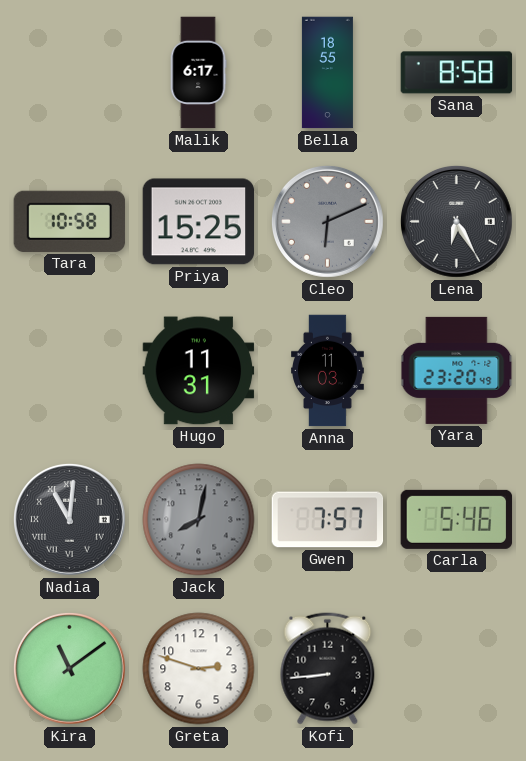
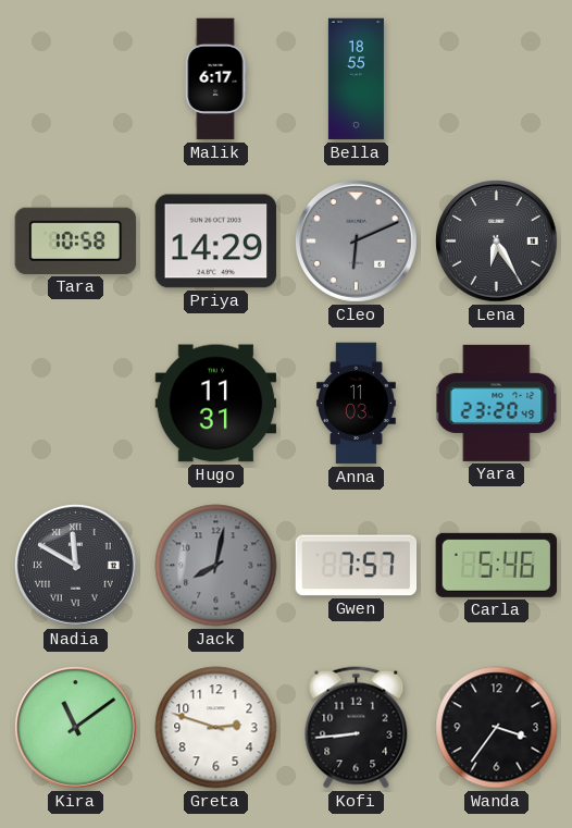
Sana: 8:58 -> none (457, 73)
Priya: 15:25 -> 14:29 (216, 242)
Nadia: 11:01 -> 11:50 (75, 565)
Wanda: none -> 3:36 (497, 728)
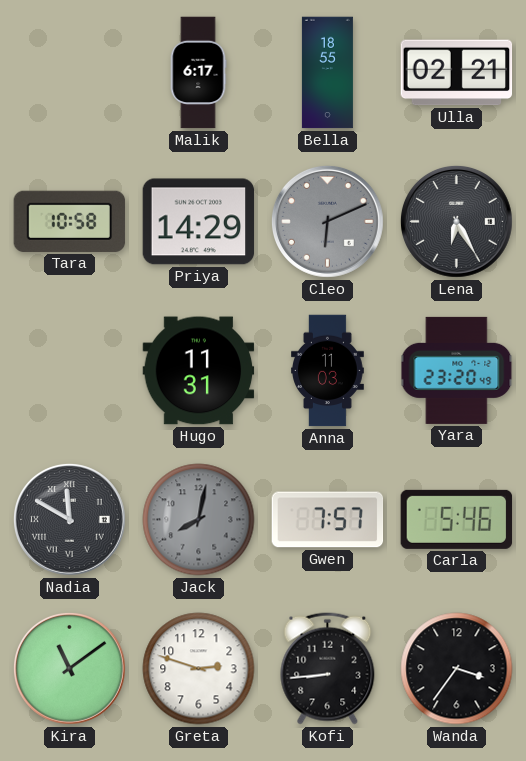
Ulla: none -> 02:21 (457, 73)
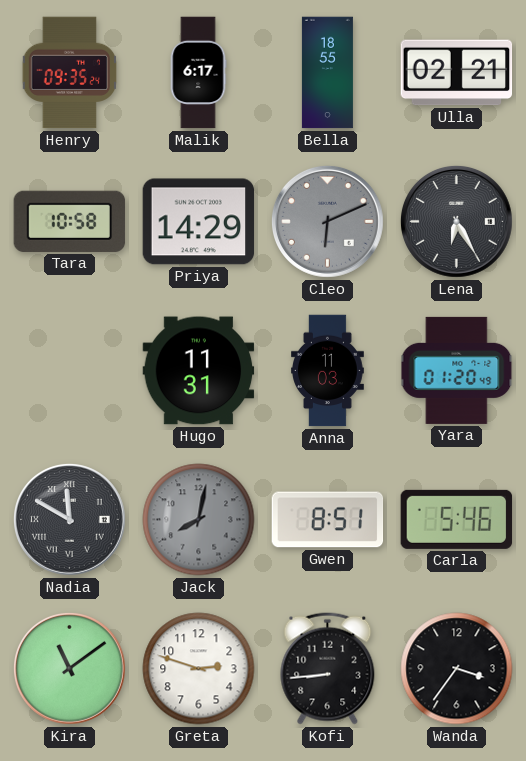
Henry: none -> 09:35 (70, 73)
Yara: 23:20 -> 01:20 (457, 370)
Gwen: 7:57 -> 8:51 (328, 520)
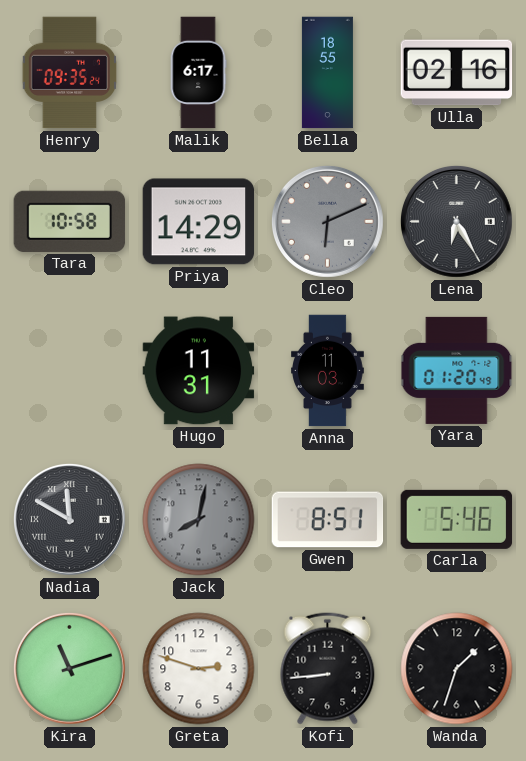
Ulla: 02:21 -> 02:16 (457, 73)
Kira: 11:09 -> 11:12 (69, 668)
Wanda: 3:36 -> 1:33 (457, 669)
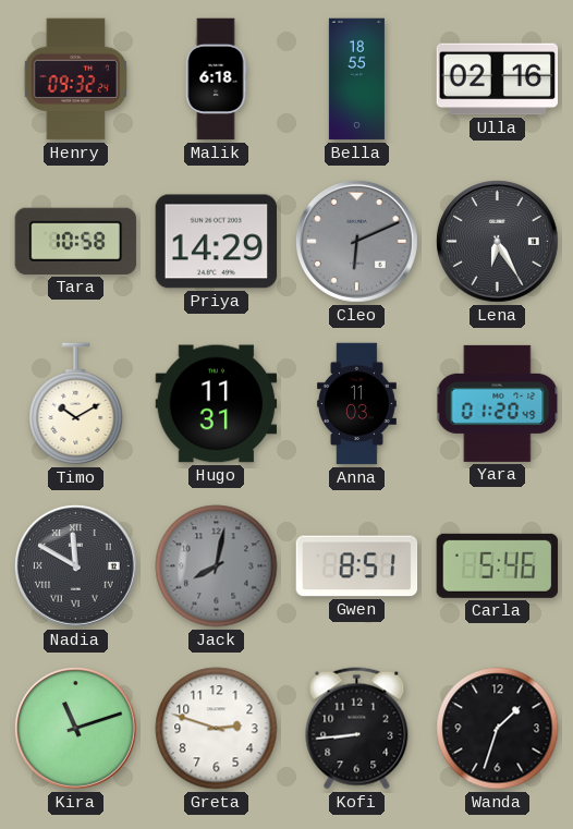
Henry: 09:35 -> 09:32 (76, 80)
Malik: 6:17 -> 6:18 (216, 80)
Timo: none -> 10:10 (76, 404)
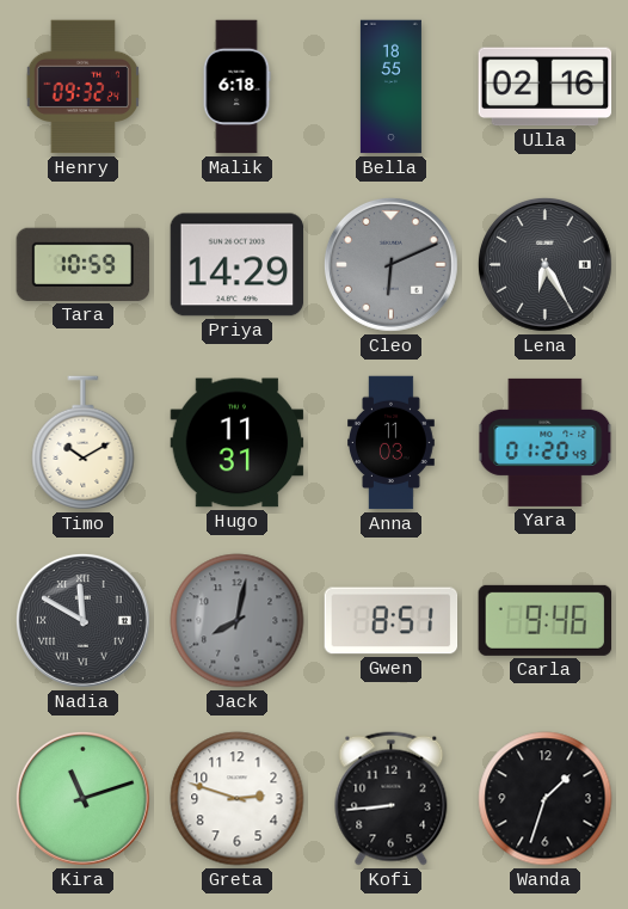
Tara: 10:58 -> 10:59 (84, 264)
Carla: 5:46 -> 9:46 (546, 620)
